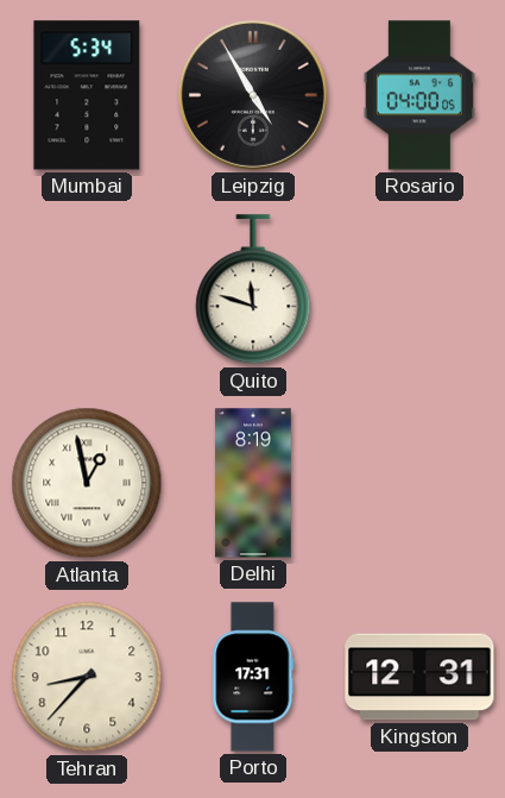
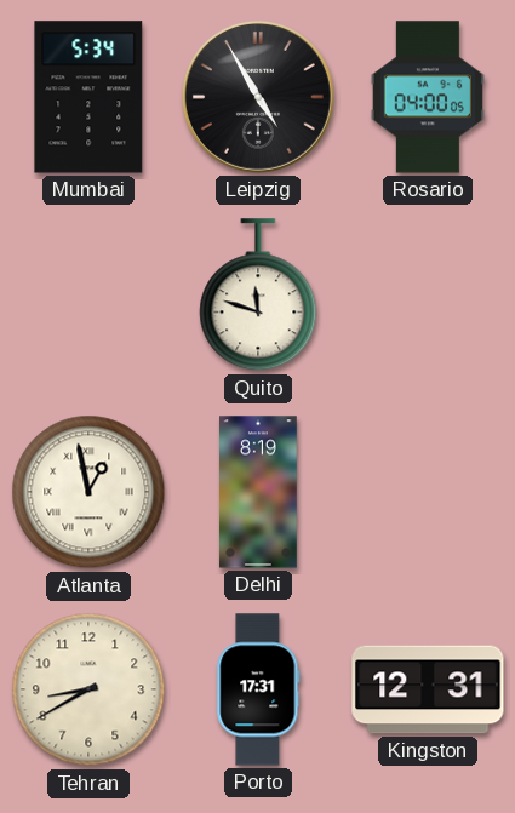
Tehran: 8:37 -> 8:40 (88, 689)
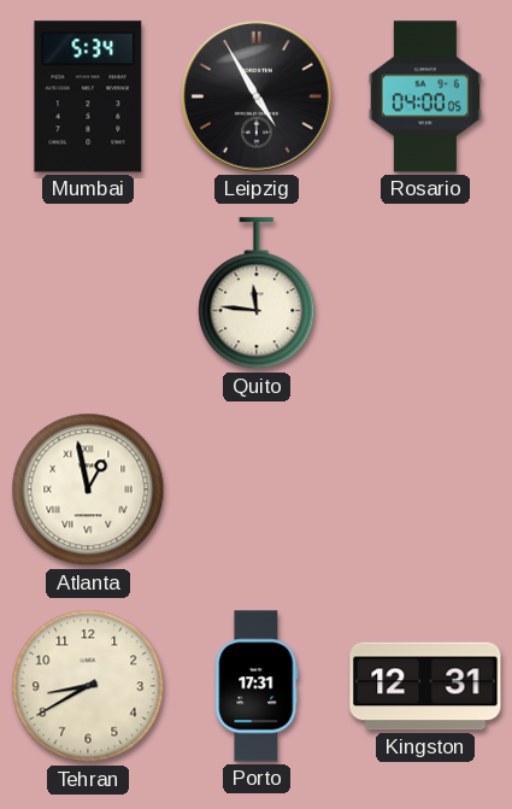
Quito: 11:48 -> 11:46 (257, 294)
Delhi: 8:19 -> none (259, 492)
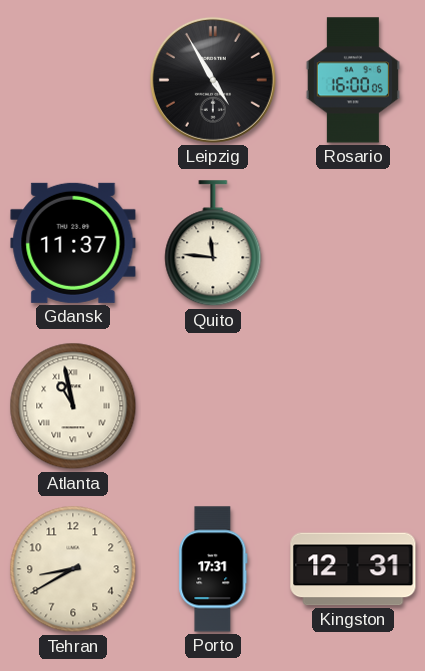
Mumbai: 5:34 -> none (88, 96)
Rosario: 04:00 -> 16:00 (353, 80)
Gdansk: none -> 11:37 (73, 243)
Atlanta: 12:58 -> 10:58 (73, 406)
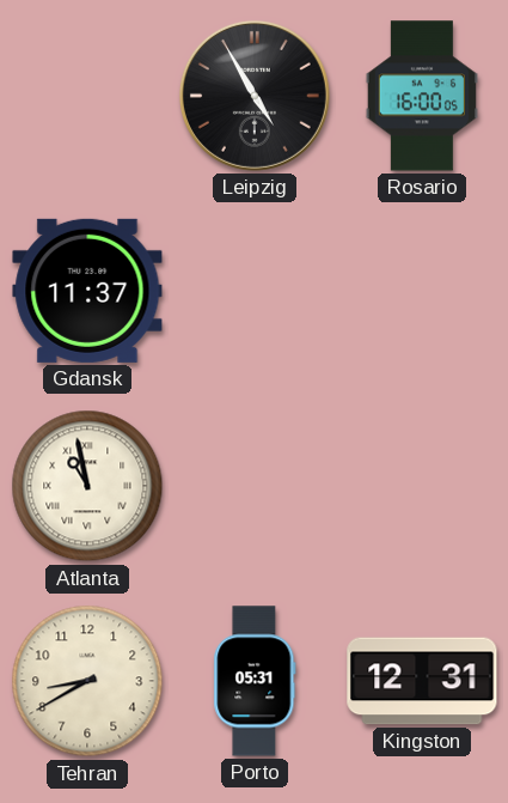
Quito: 11:46 -> none (213, 244)
Porto: 17:31 -> 05:31 (255, 681)
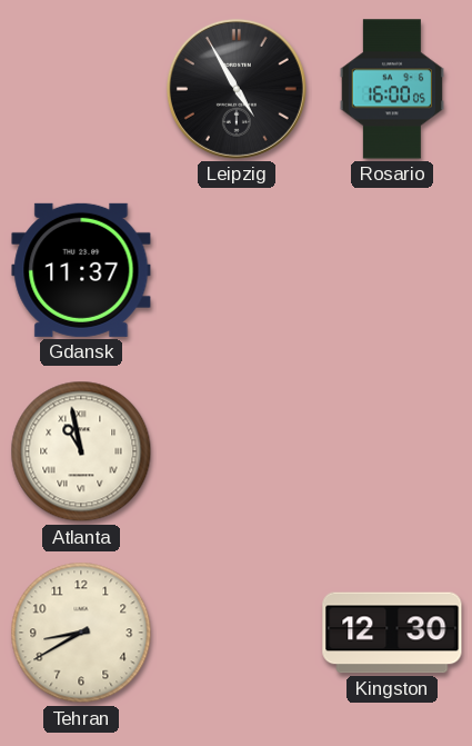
Porto: 05:31 -> none (255, 681)
Kingston: 12:31 -> 12:30 (392, 633)
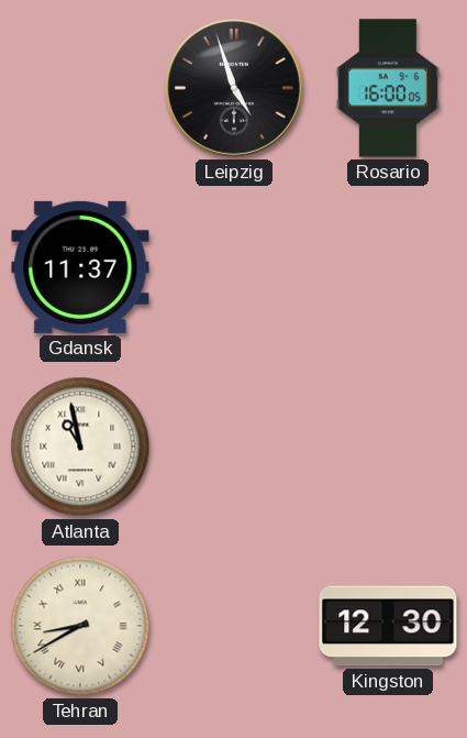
Leipzig: 4:55 -> 4:57 (234, 88)
Tehran numerals: Arabic -> Roman (80, 626)
